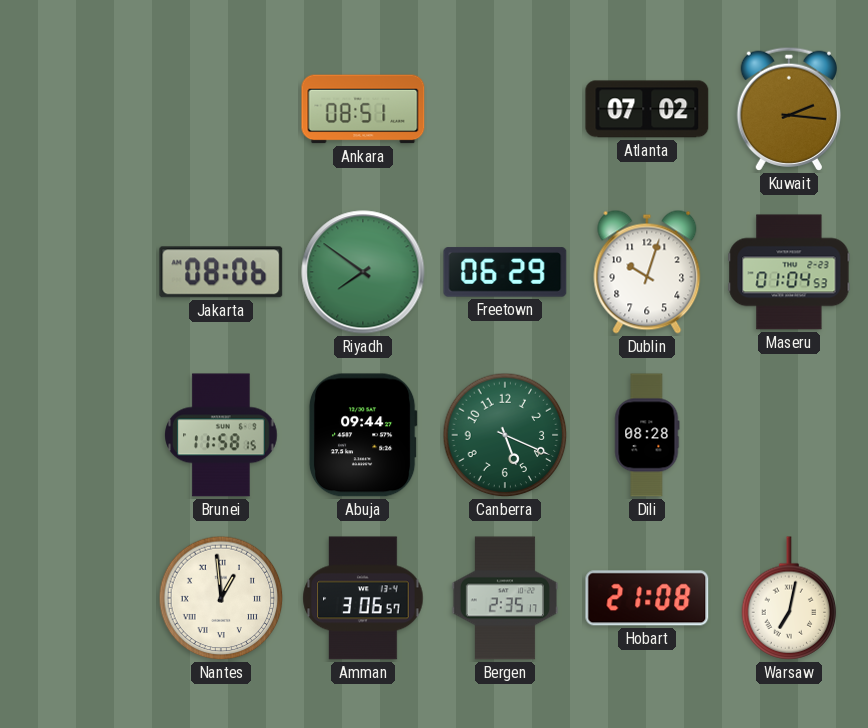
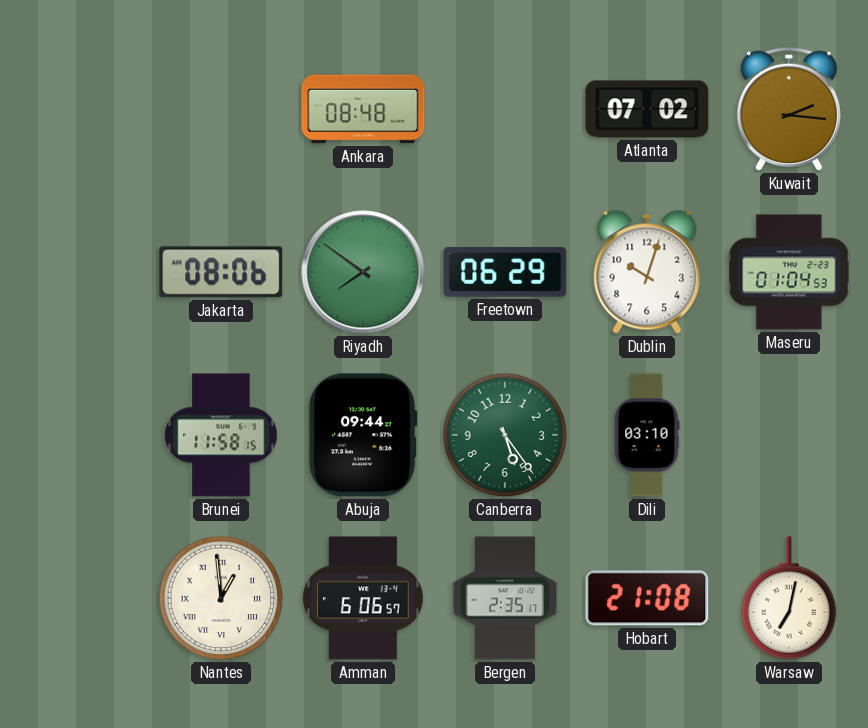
Ankara: 08:51 -> 08:48 (363, 109)
Canberra: 5:19 -> 5:24 (505, 435)
Dili: 08:28 -> 03:10 (647, 435)
Amman: 3:06 -> 6:06 (363, 598)
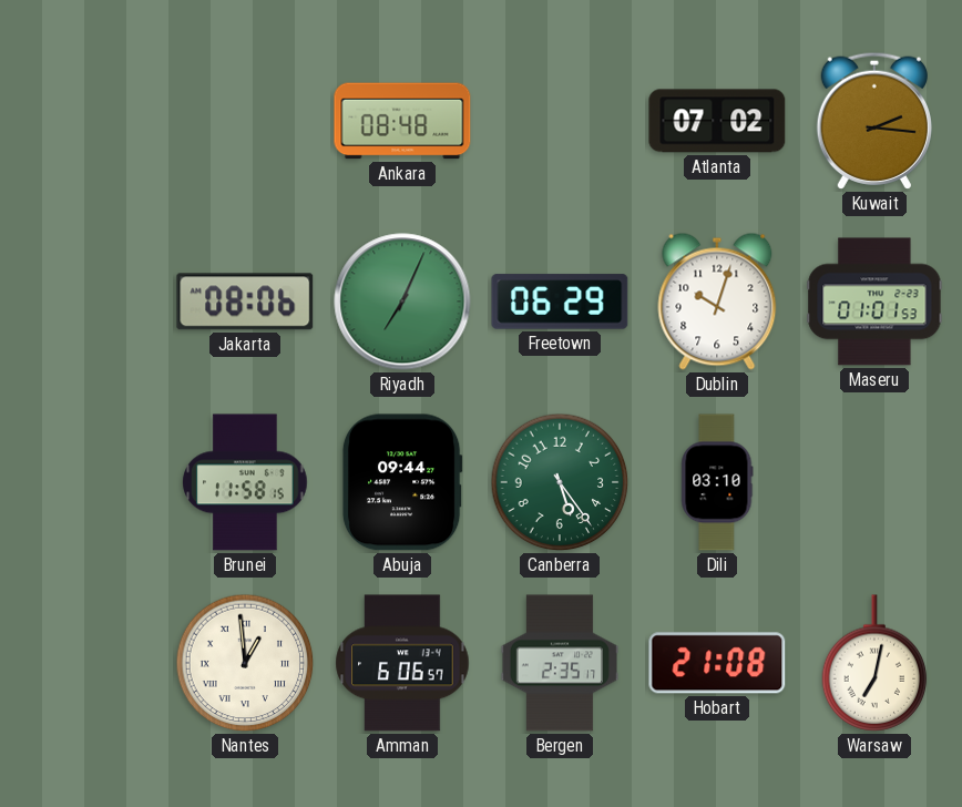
Riyadh: 7:51 -> 7:04 (402, 302)
Maseru: 01:04 -> 01:01 (874, 302)
